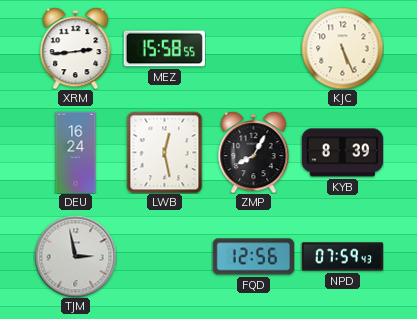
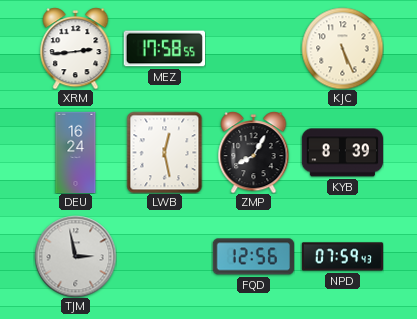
MEZ: 15:58 -> 17:58 (164, 49)
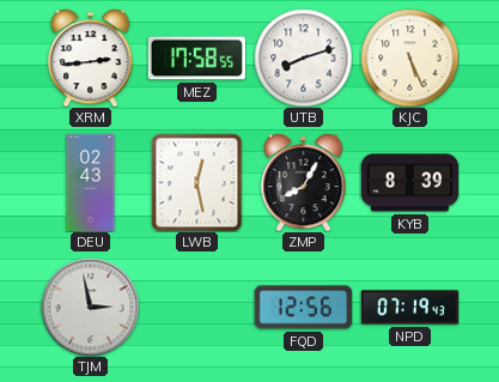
UTB: none -> 8:12 (303, 57)
DEU: 16:24 -> 02:43 (91, 182)
NPD: 07:59 -> 07:19 (409, 308)
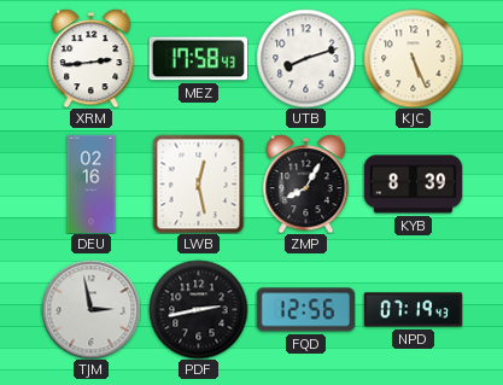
MEZ: 17:58:55 -> 17:58:43 (198, 59)
DEU: 02:43 -> 02:16 (92, 183)
PDF: none -> 2:43 (198, 309)
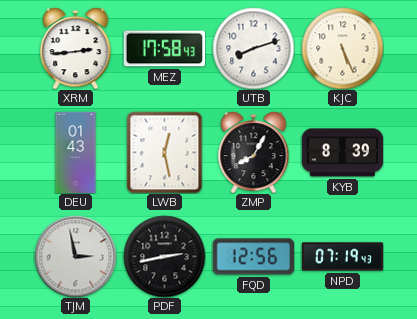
DEU: 02:16 -> 01:43 (76, 152)
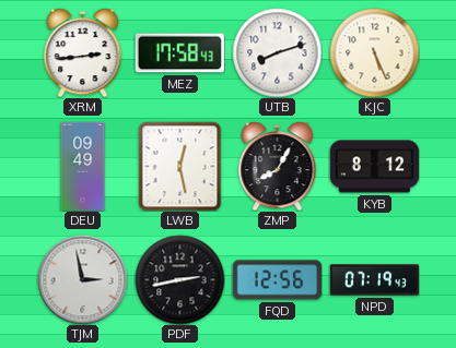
DEU: 01:43 -> 09:49 (83, 166)
KYB: 8:39 -> 8:12 (374, 167)
